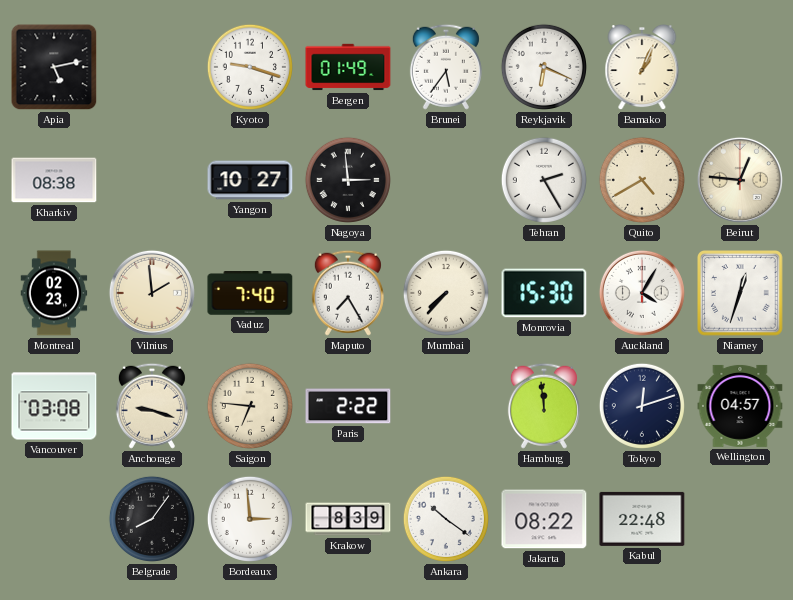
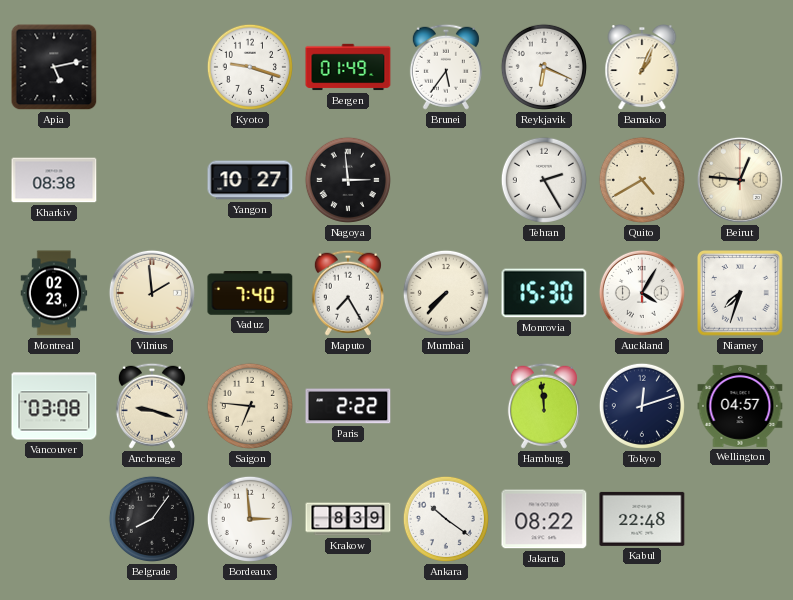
Niamey: 12:33 -> 7:33 (741, 294)
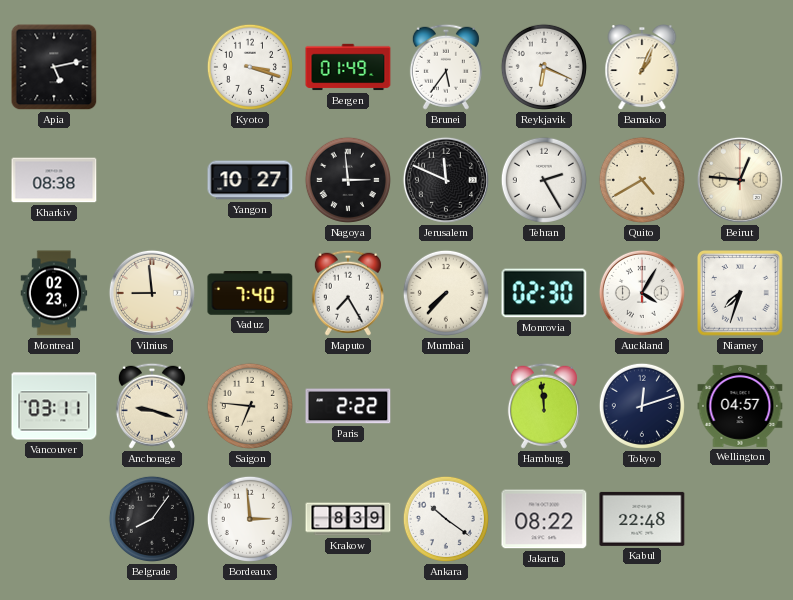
Kyoto: 9:18 -> 3:18 (250, 67)
Jerusalem: none -> 11:49 (446, 180)
Vilnius: 1:59 -> 8:59 (152, 293)
Monrovia: 15:30 -> 02:30 (544, 293)
Vancouver: 03:08 -> 03:11 (54, 406)
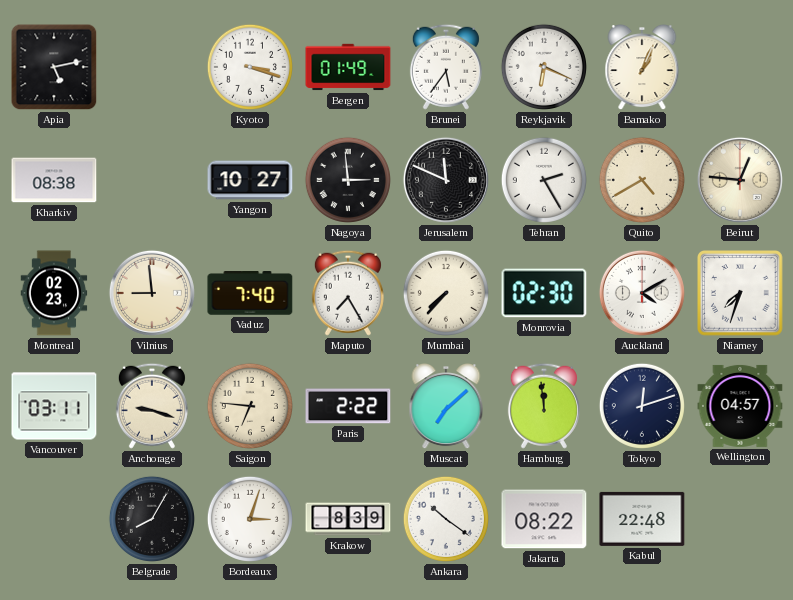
Auckland: 4:05 -> 4:10 (642, 293)
Muscat: none -> 7:08 (446, 407)
Belgrade: 8:06 -> 8:05 (152, 519)
Bordeaux: 2:59 -> 3:03 (250, 519)
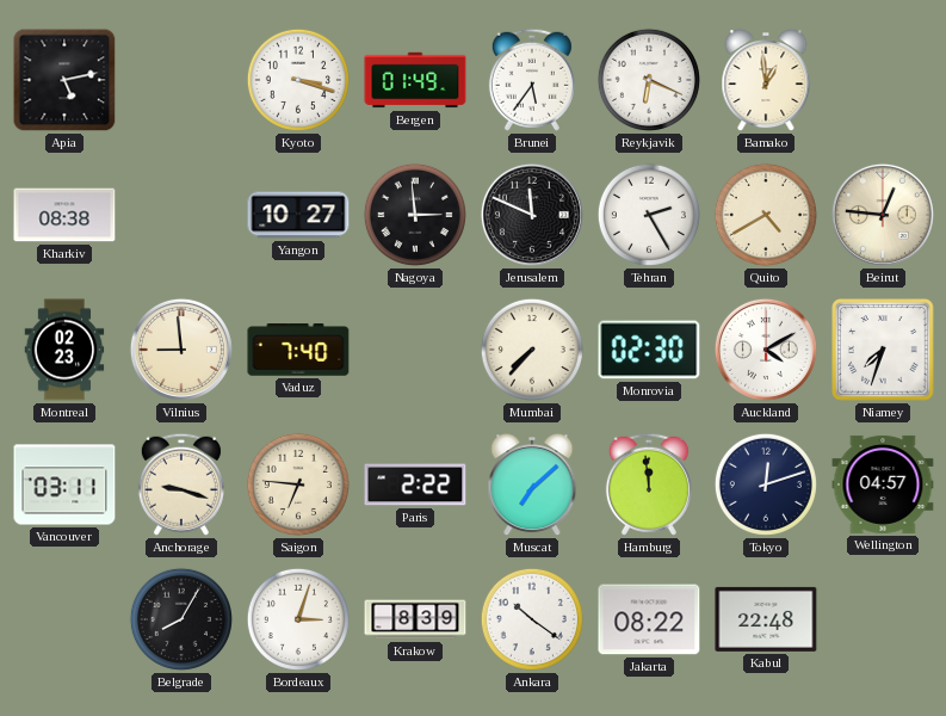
Bamako: 1:04 -> 12:59 (766, 81)
Maputo: 7:25 -> none (348, 293)
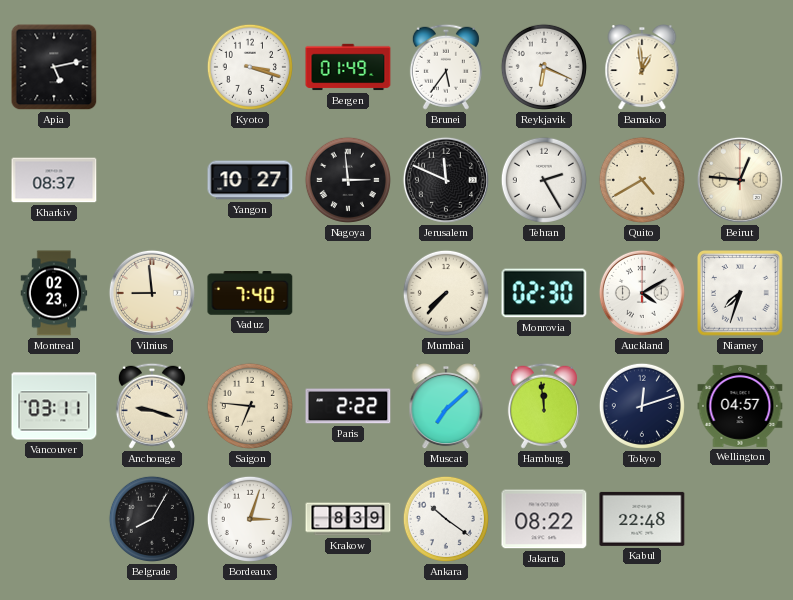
Kharkiv: 08:38 -> 08:37 (54, 180)
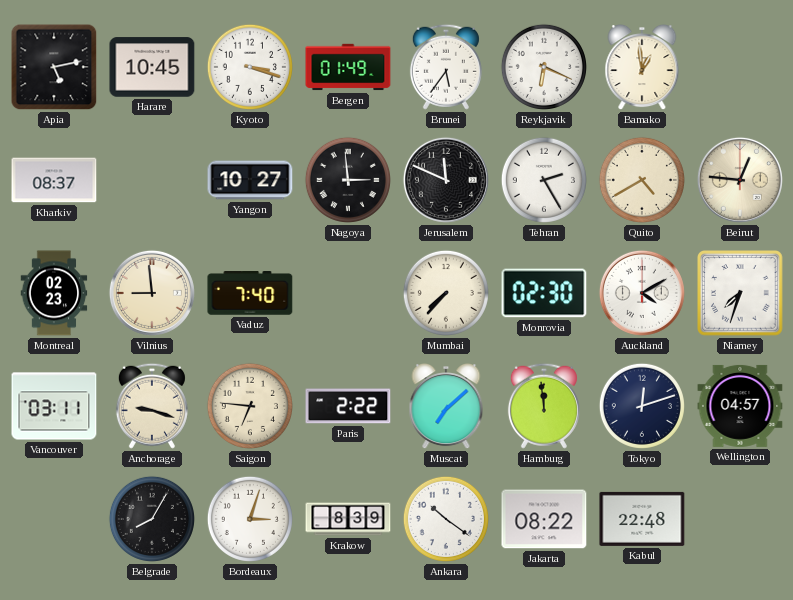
Harare: none -> 10:45 (152, 67)
